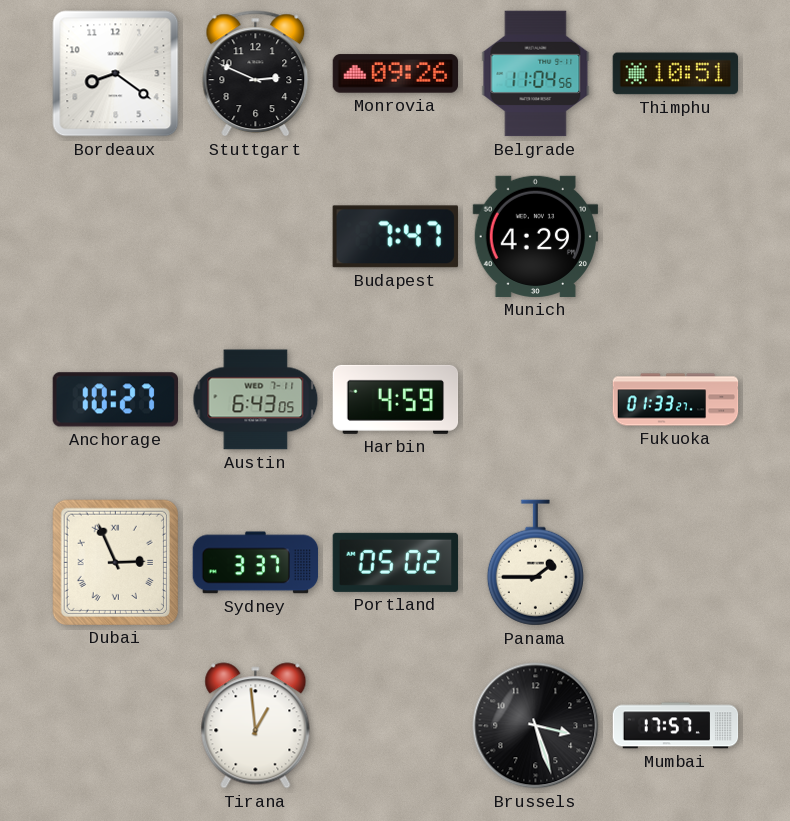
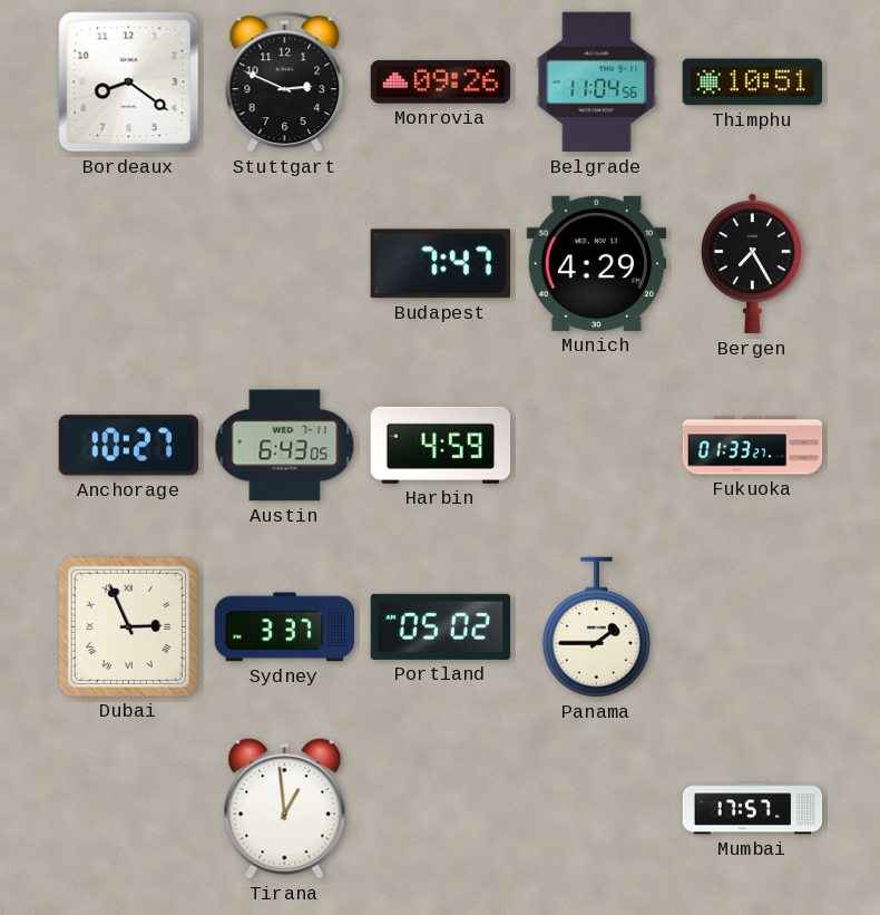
Bergen: none -> 7:25 (752, 264)
Brussels: 3:27 -> none (536, 726)
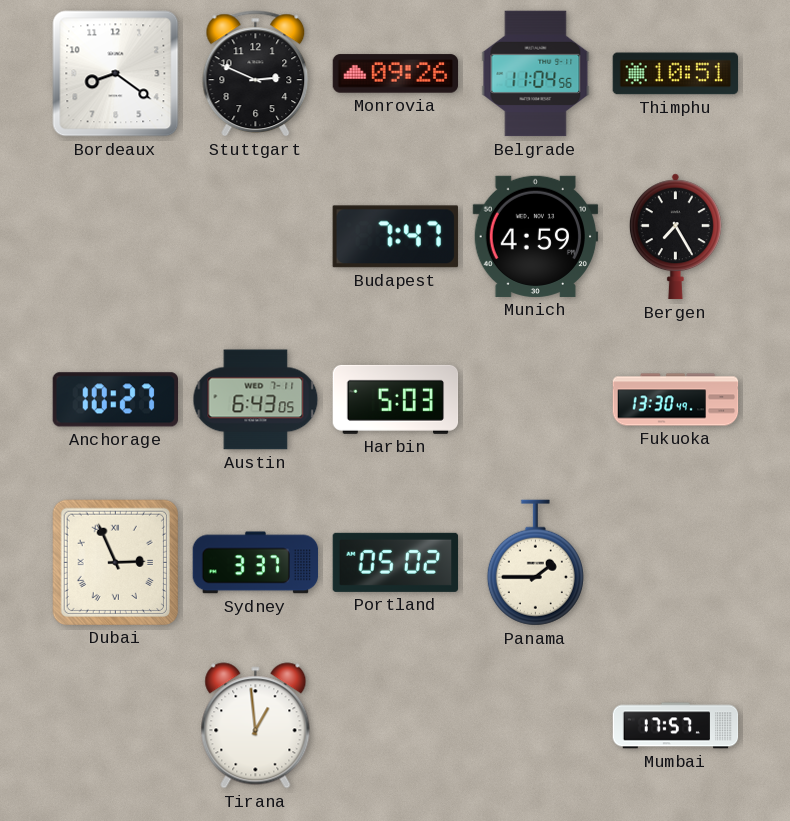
Munich: 4:29 -> 4:59 (536, 236)
Harbin: 4:59 -> 5:03 (396, 399)
Fukuoka: 01:33 -> 13:30 (676, 400)
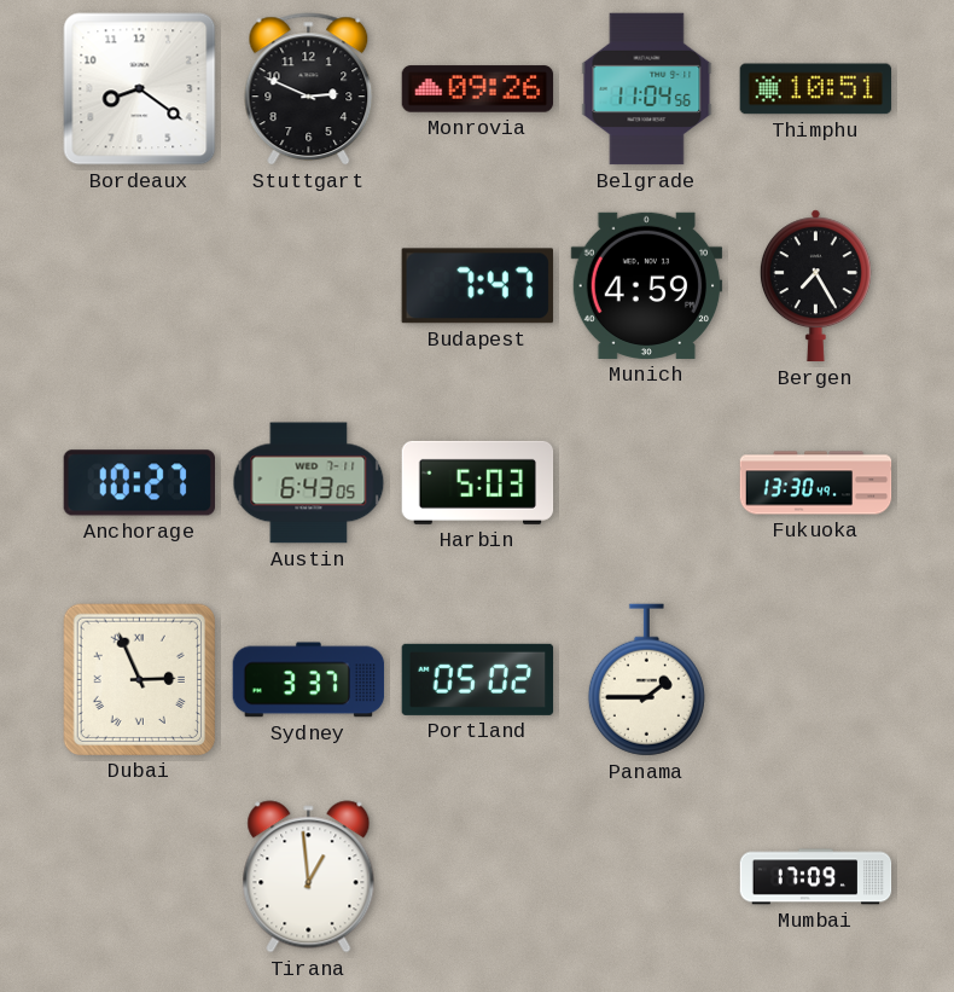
Mumbai: 17:57 -> 17:09 (816, 877)
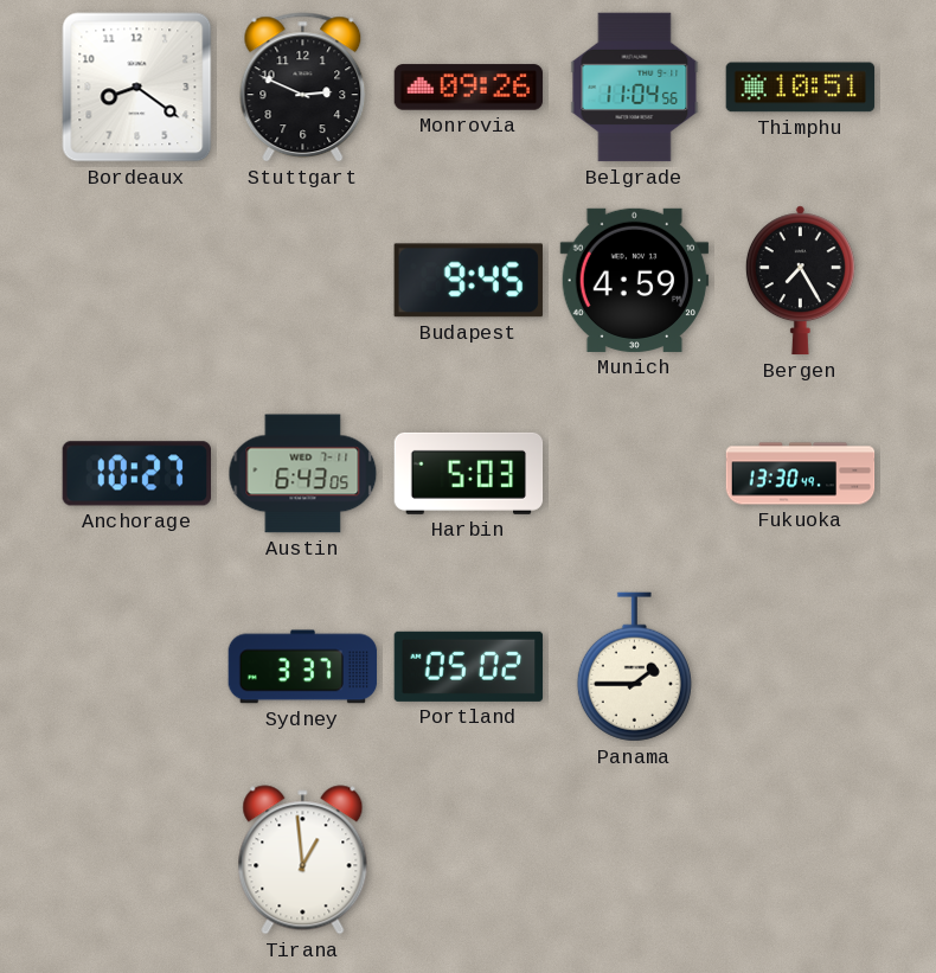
Budapest: 7:47 -> 9:45 (468, 281)
Dubai: 2:56 -> none (139, 679)
Mumbai: 17:09 -> none (816, 877)
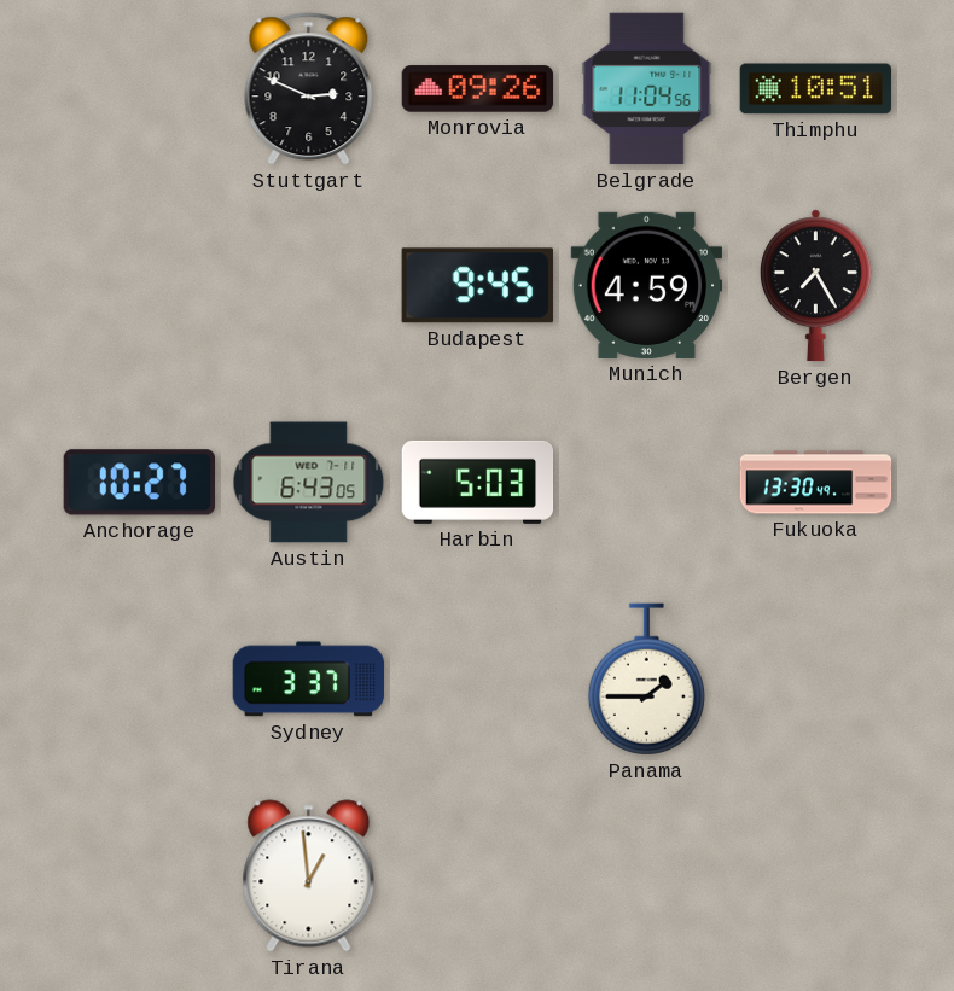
Bordeaux: 8:21 -> none (137, 88)
Portland: 05:02 -> none (469, 666)
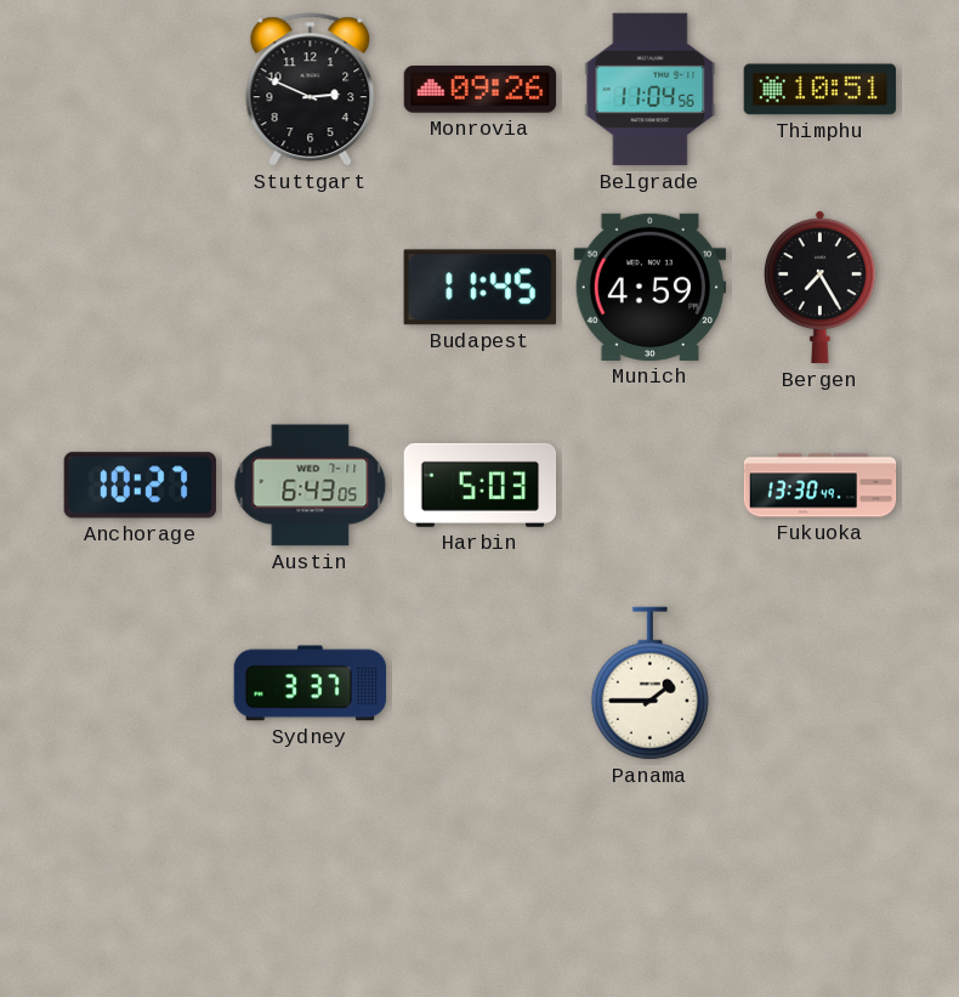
Budapest: 9:45 -> 11:45 (479, 288)
Tirana: 12:59 -> none (309, 876)
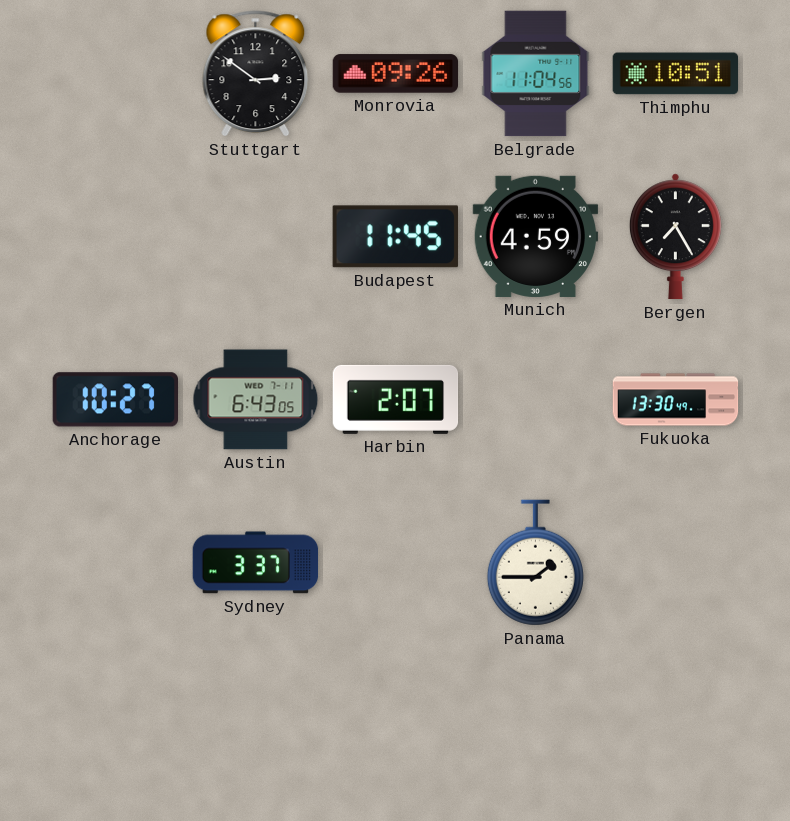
Stuttgart: 2:49 -> 2:51 (256, 74)
Harbin: 5:03 -> 2:07 (396, 399)
